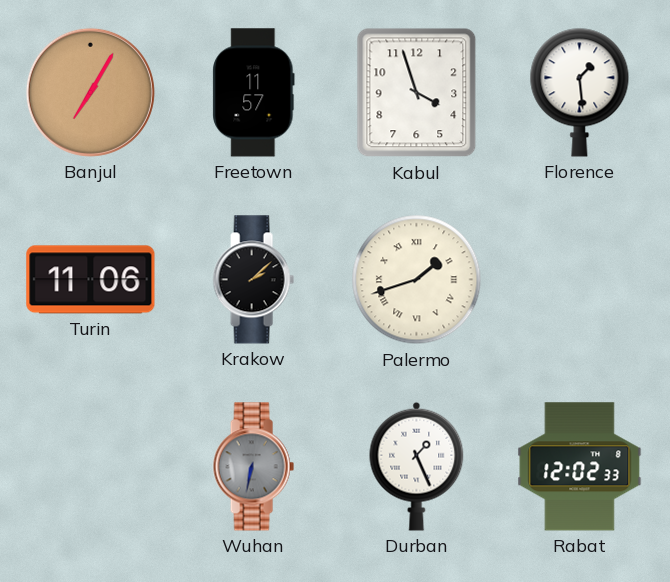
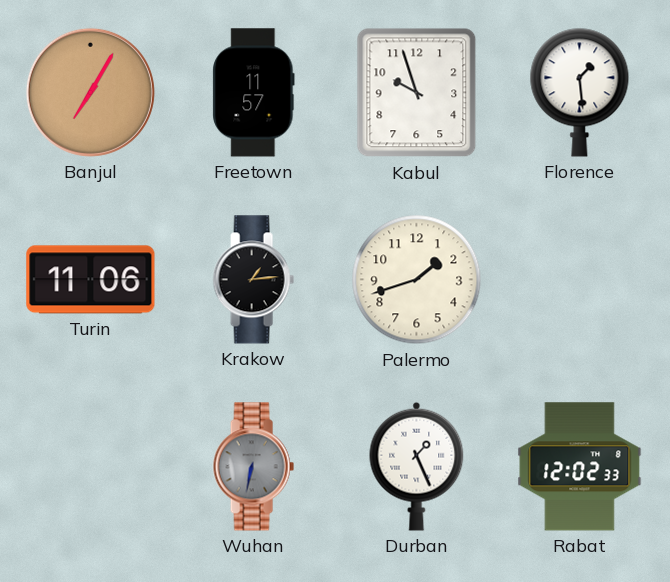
Kabul: 3:57 -> 9:57 (417, 93)
Krakow: 2:08 -> 1:14 (253, 280)
Palermo numerals: Roman -> Arabic (417, 280)
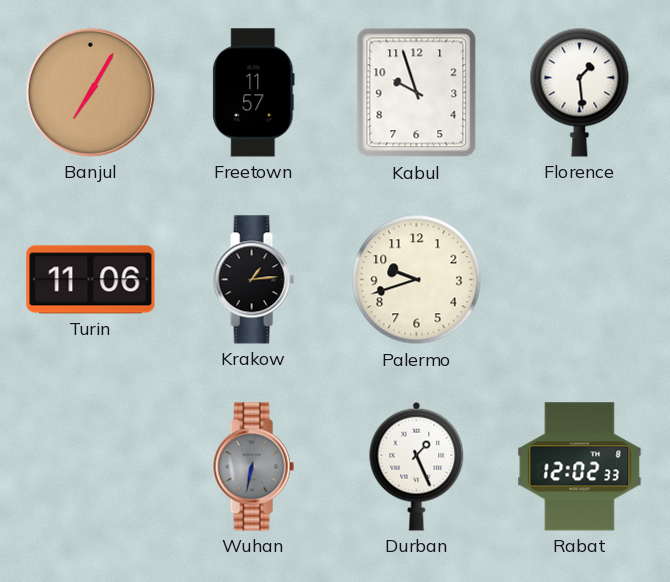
Palermo: 1:42 -> 9:42 (417, 280)
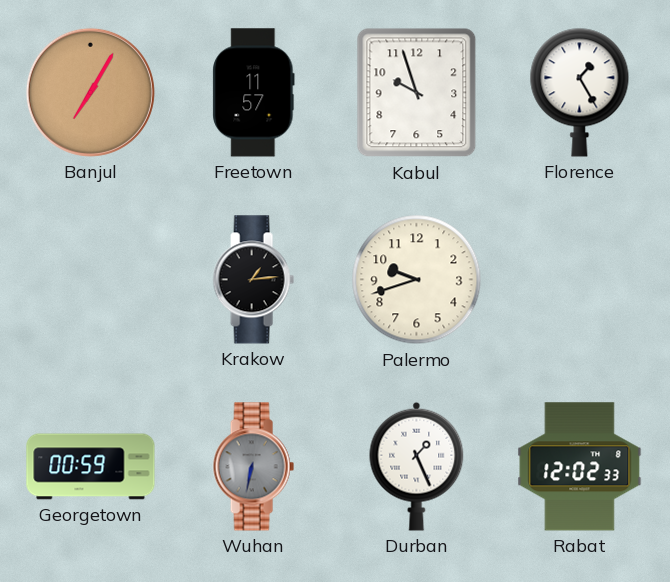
Florence: 1:29 -> 1:25 (580, 92)
Turin: 11:06 -> none (91, 280)
Georgetown: none -> 00:59 (91, 467)
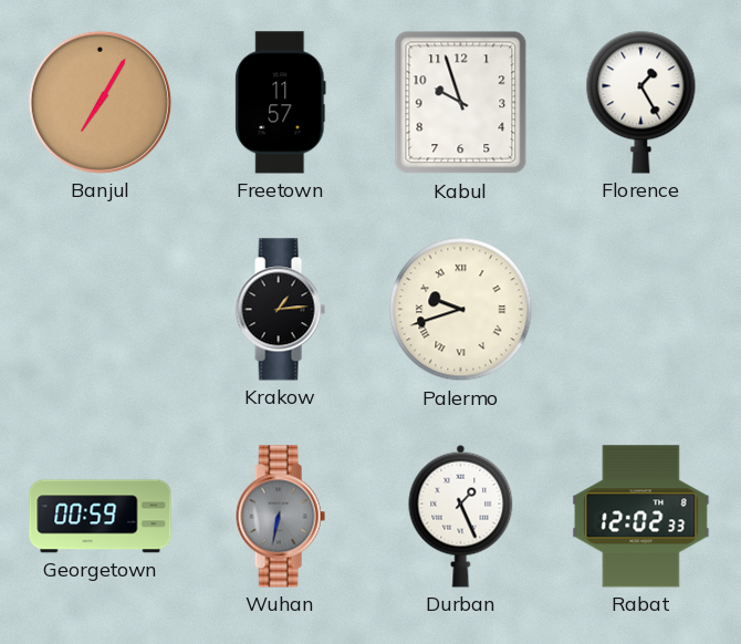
Palermo numerals: Arabic -> Roman (461, 310)
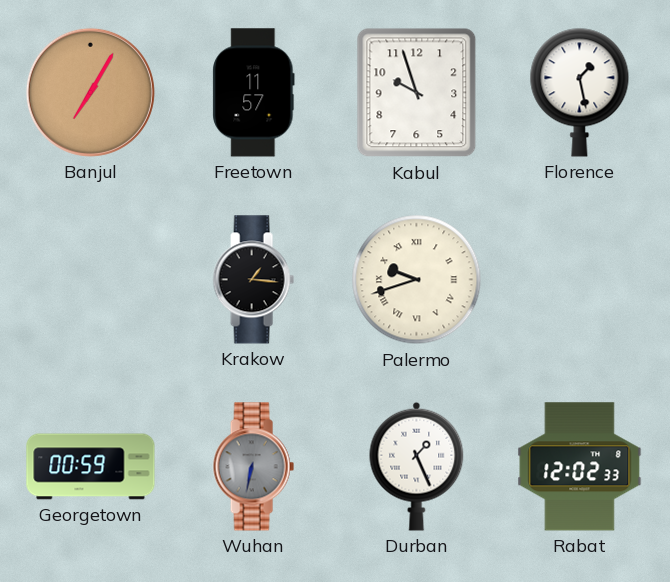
Florence: 1:25 -> 1:28 (580, 92)
Krakow: 1:14 -> 1:16 (253, 280)
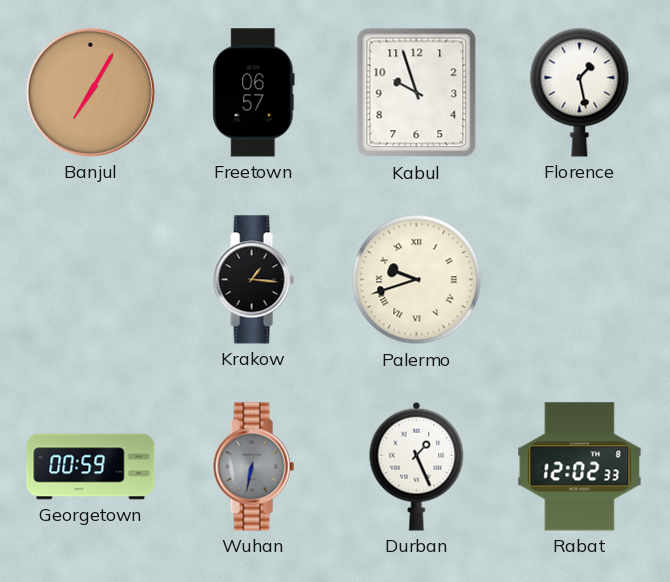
Freetown: 11:57 -> 06:57 (254, 93)
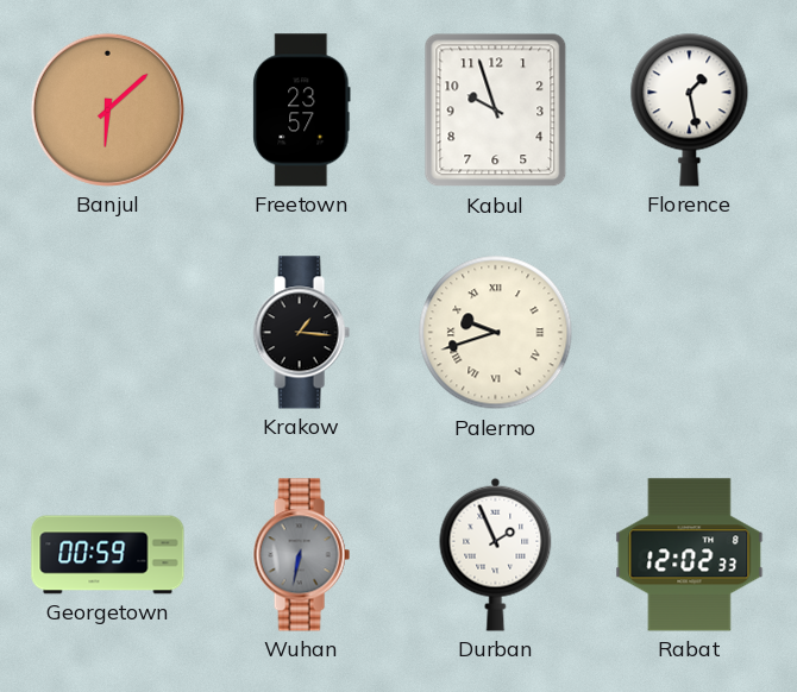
Banjul: 7:05 -> 6:08 (107, 109)
Freetown: 06:57 -> 23:57 (302, 111)
Durban: 1:26 -> 1:56 (496, 554)
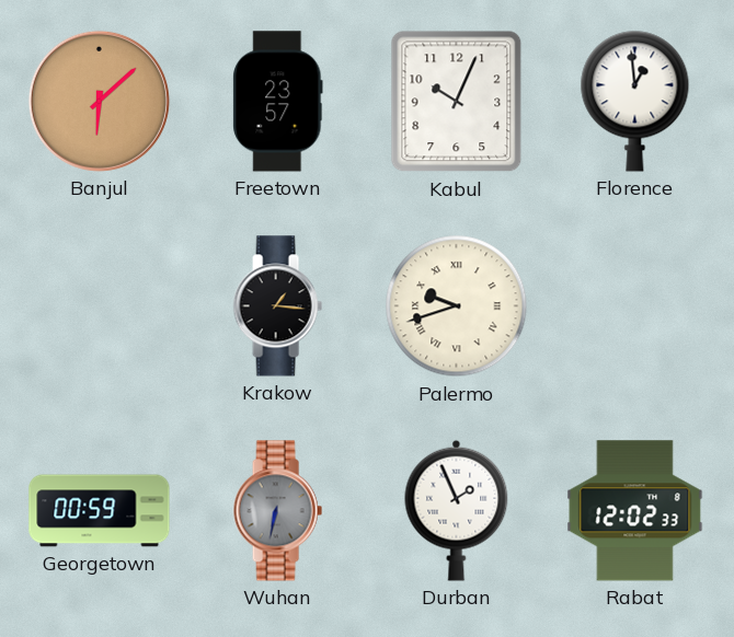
Kabul: 9:57 -> 10:04 (457, 102)
Florence: 1:28 -> 12:59 (635, 101)
